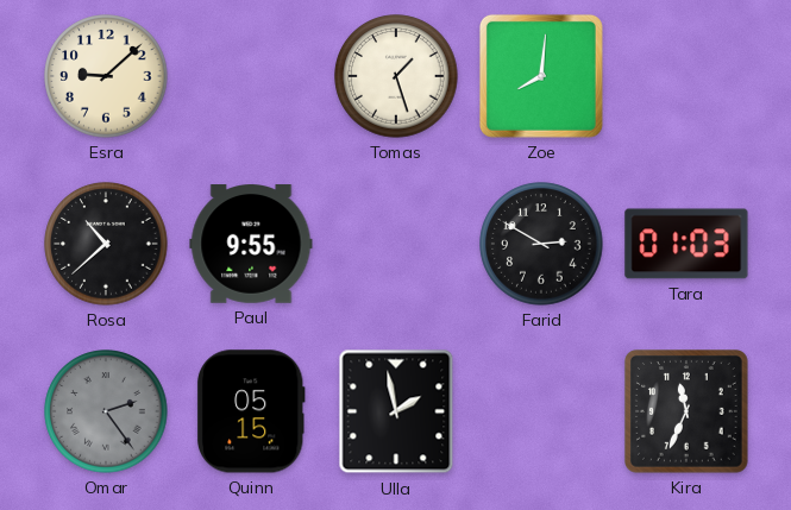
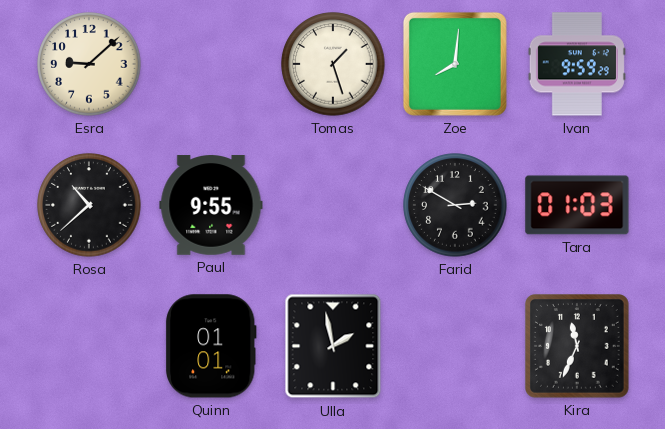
Ivan: none -> 9:59 (577, 64)
Omar: 2:24 -> none (106, 411)
Quinn: 05:15 -> 01:01 (211, 346)
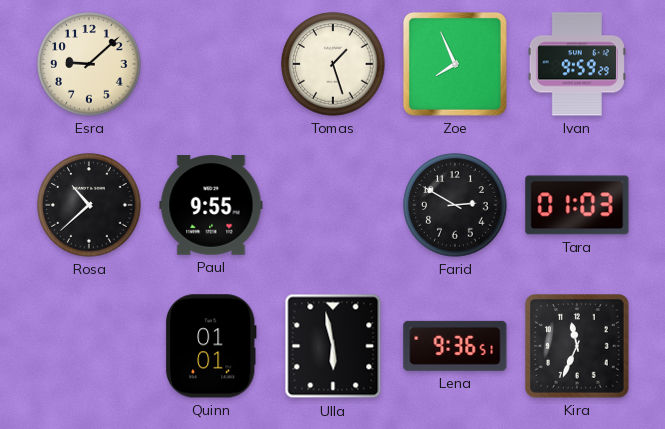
Zoe: 8:01 -> 7:56 (455, 64)
Ulla: 1:58 -> 5:58 (333, 346)
Lena: none -> 9:36 (455, 346)
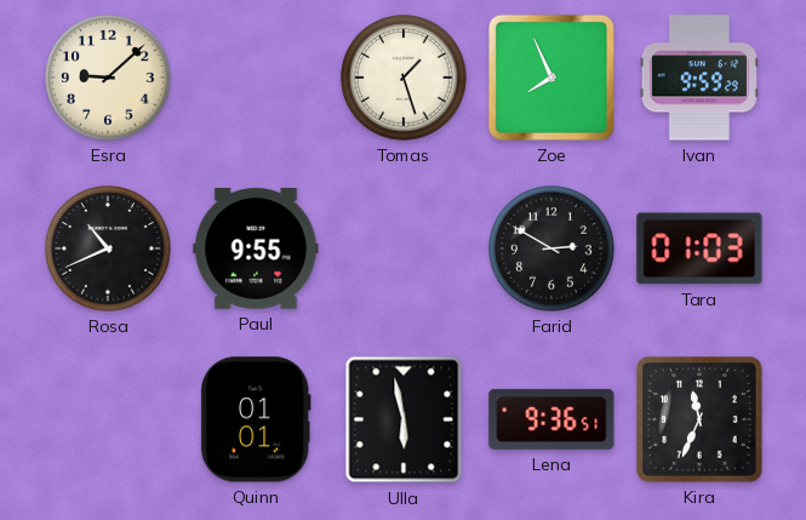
Rosa: 10:38 -> 10:41 (108, 248)
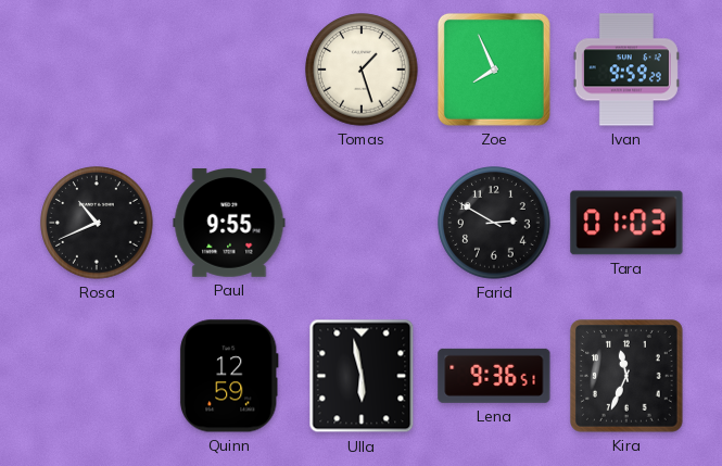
Esra: 9:08 -> none (108, 78)
Quinn: 01:01 -> 12:59 (229, 376)
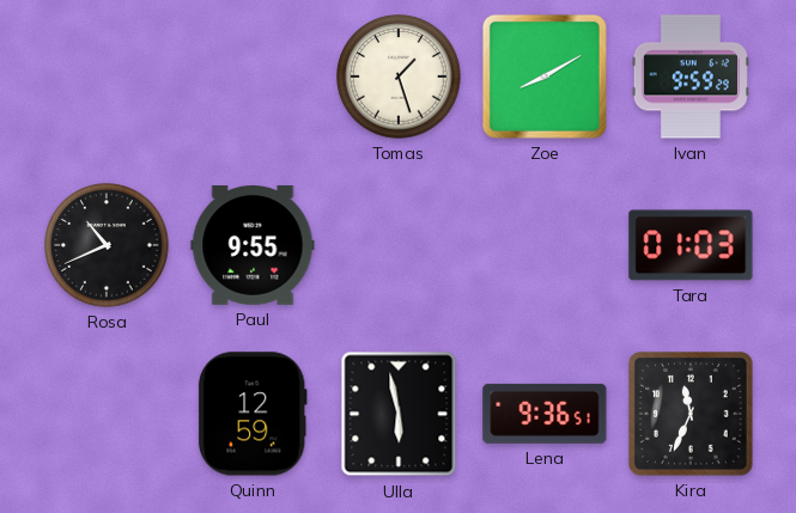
Zoe: 7:56 -> 8:10 (545, 77)
Farid: 2:50 -> none (494, 223)
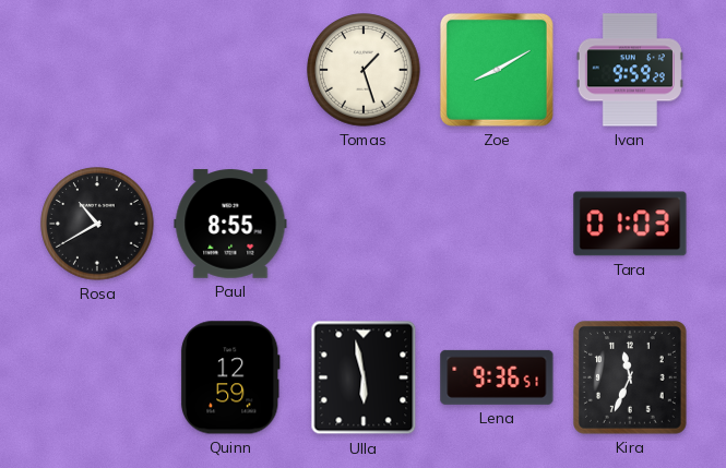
Rosa: 10:41 -> 10:40 (97, 224)
Paul: 9:55 -> 8:55 (230, 224)
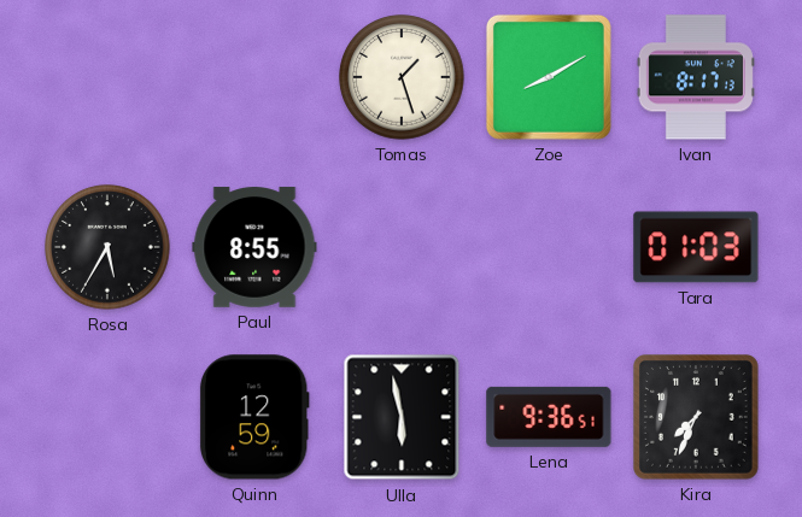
Ivan: 9:59 -> 8:17 (696, 77)
Rosa: 10:40 -> 5:35 (107, 247)
Kira: 11:34 -> 7:34 (697, 418)
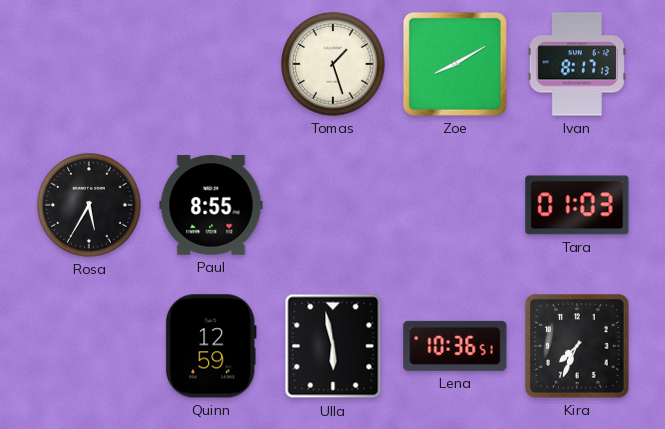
Lena: 9:36 -> 10:36 (455, 346)
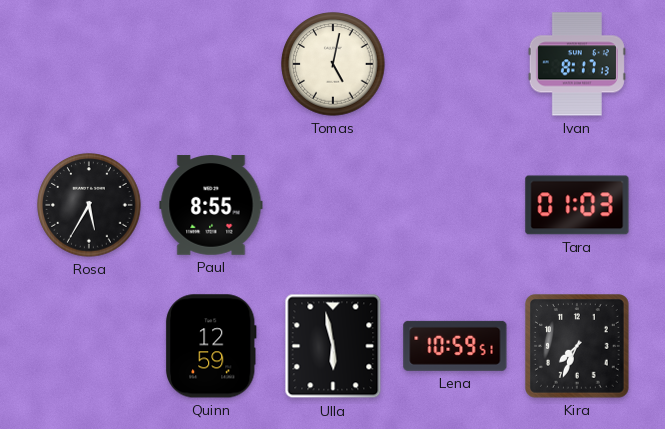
Tomas: 1:27 -> 5:02 (333, 64)
Zoe: 8:10 -> none (455, 64)
Lena: 10:36 -> 10:59 (455, 346)
